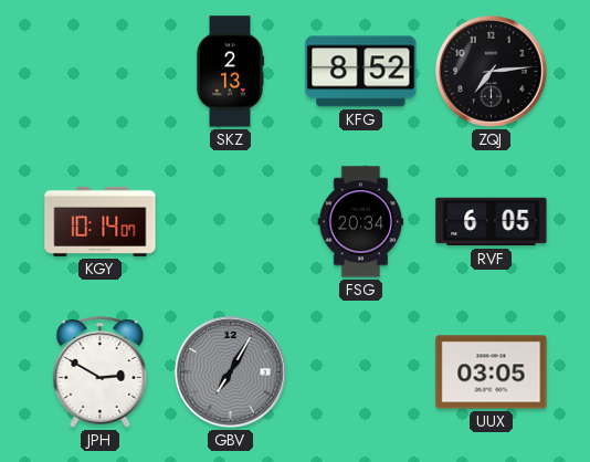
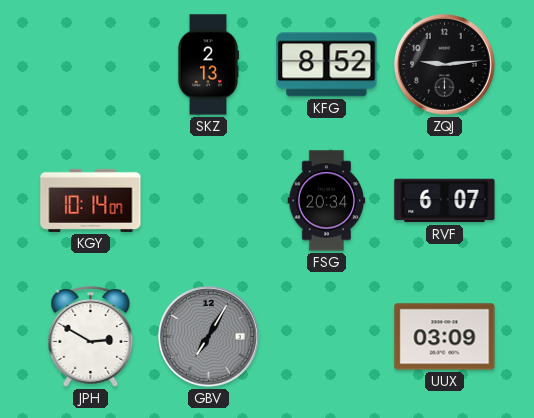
ZQJ: 7:14 -> 9:14 (444, 64)
RVF: 6:05 -> 6:07 (445, 201)
UUX: 03:05 -> 03:09 (445, 337)
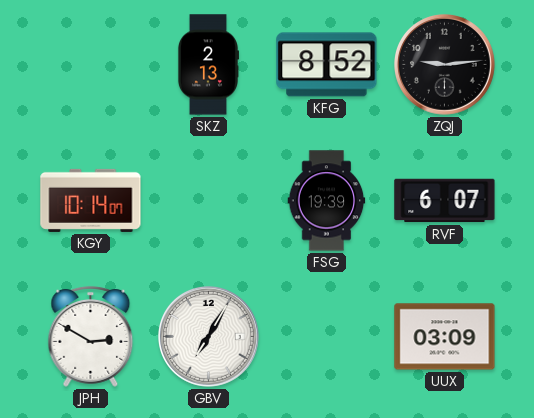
FSG: 20:34 -> 19:39 (327, 201)
GBV dial: grey -> white (208, 336)
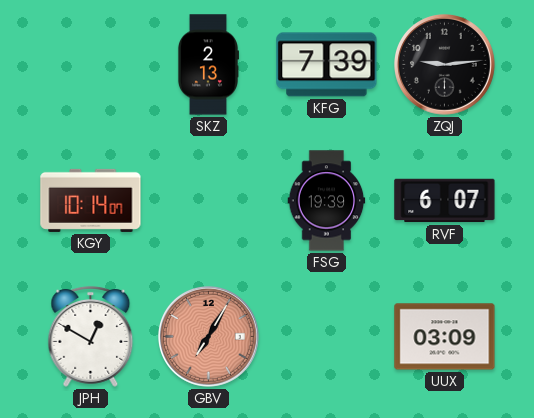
KFG: 8:52 -> 7:39 (327, 65)
JPH: 2:50 -> 12:50 (91, 336)
GBV dial: white -> salmon (208, 336)
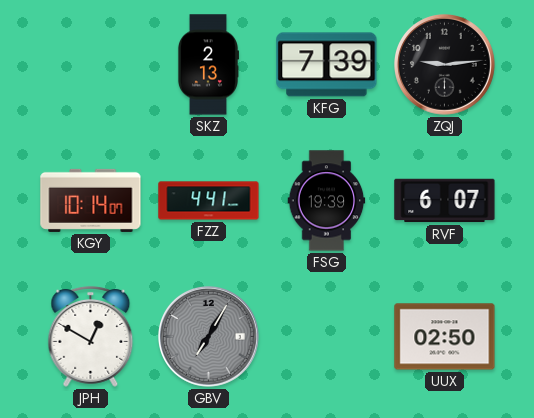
FZZ: none -> 4:41 (209, 201)
GBV dial: salmon -> grey (208, 336)
UUX: 03:09 -> 02:50 (445, 337)
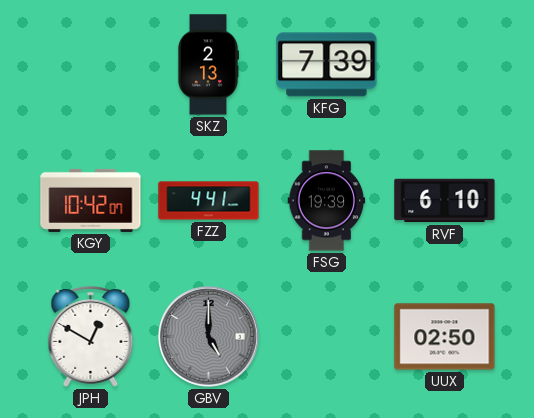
ZQJ: 9:14 -> none (444, 64)
KGY: 10:14 -> 10:42 (91, 200)
RVF: 6:07 -> 6:10 (445, 201)
GBV: 7:05 -> 5:00 (208, 336)
